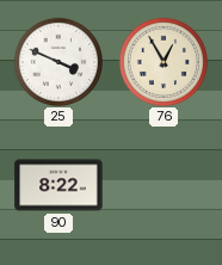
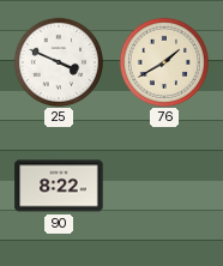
76: 12:55 -> 1:40 (163, 61)
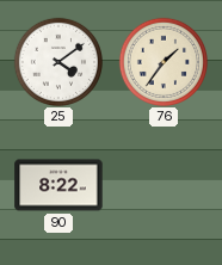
25: 3:49 -> 4:09 (57, 61)
76: 1:40 -> 1:36 (162, 61)
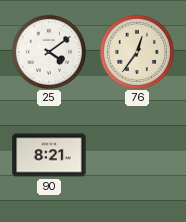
76: 1:36 -> 12:36 (136, 51)
90: 8:22 -> 8:21 (49, 155)
